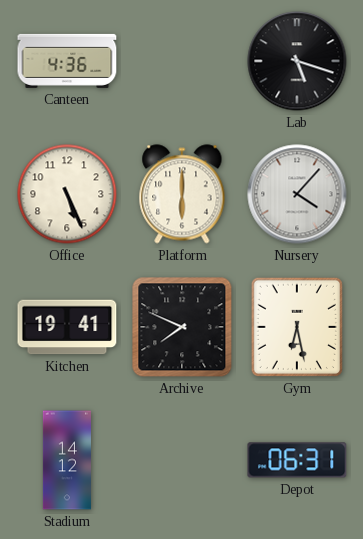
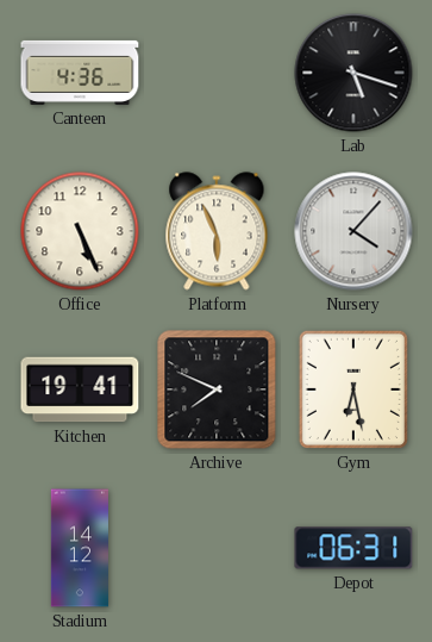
Platform: 6:00 -> 5:56 (217, 231)
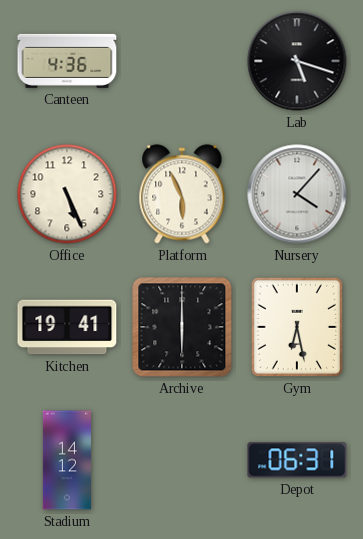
Archive: 7:49 -> 6:00 (182, 327)
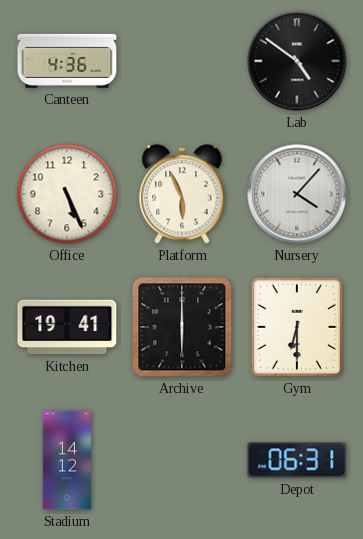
Lab: 5:18 -> 4:51 (297, 61)
Gym: 6:28 -> 6:30 (297, 327)
